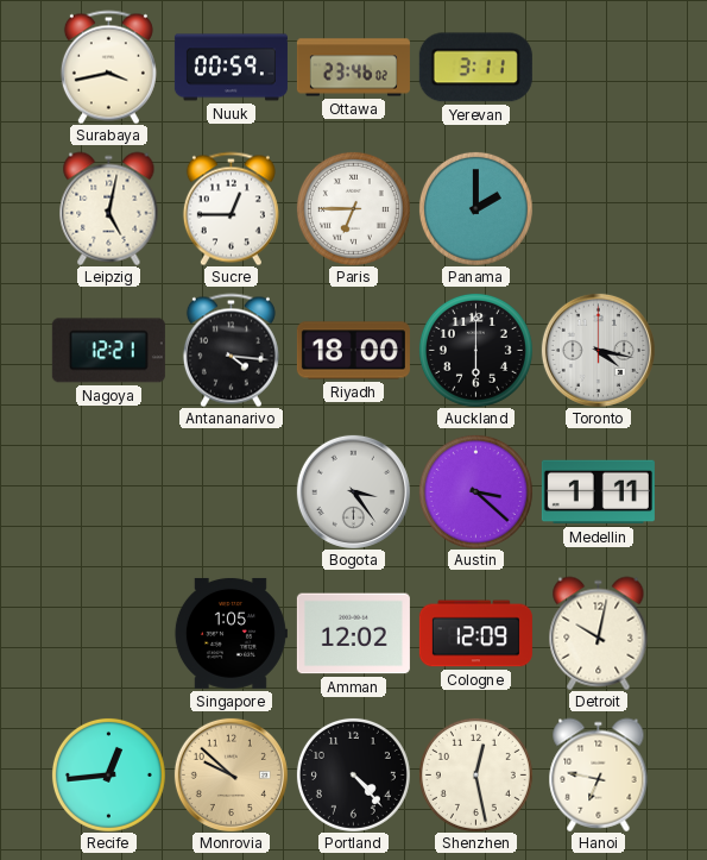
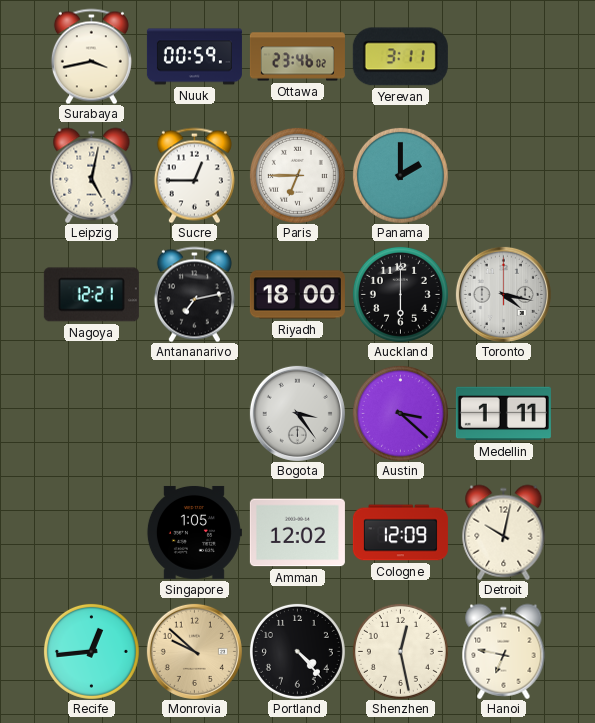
Antananarivo: 4:16 -> 7:13 (194, 294)
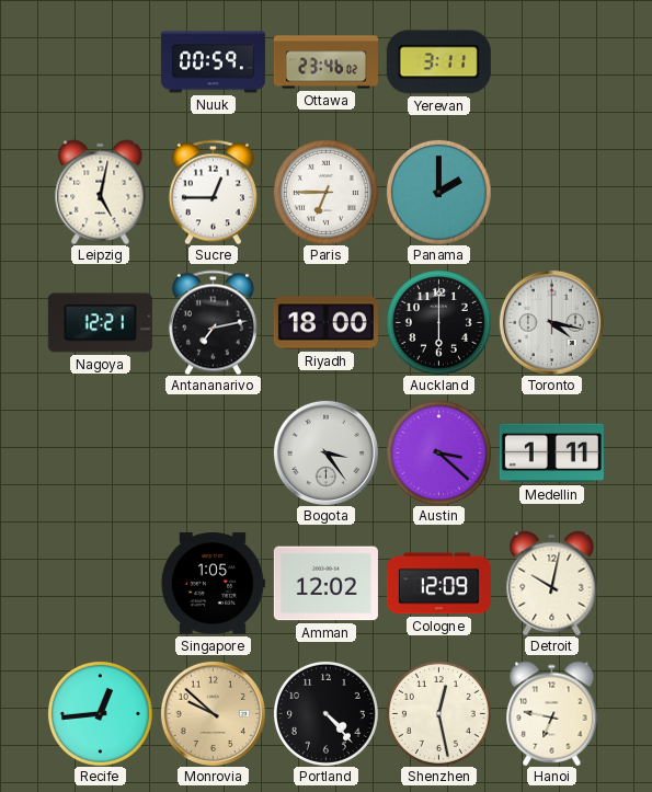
Surabaya: 3:43 -> none (91, 56)
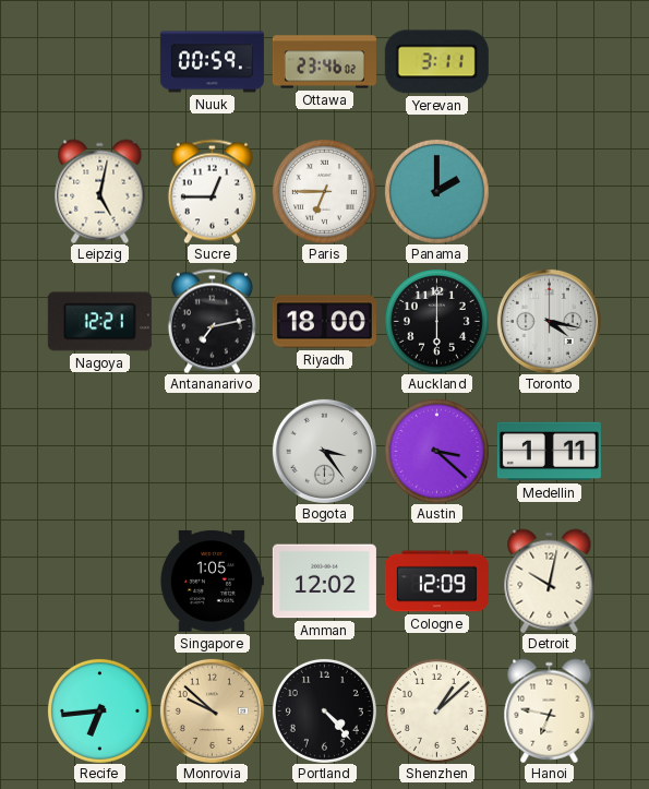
Recife: 12:44 -> 6:44 (99, 710)
Shenzhen: 12:28 -> 1:08 (436, 710)
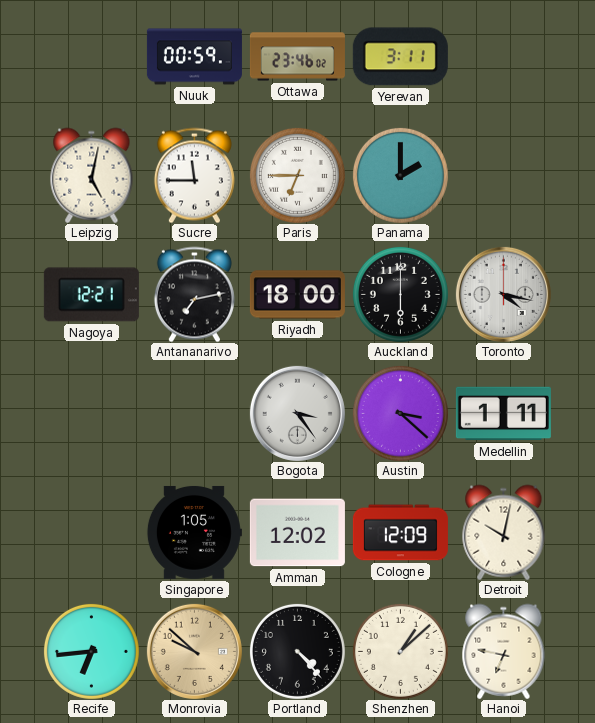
Sucre: 12:45 -> 11:45 (194, 175)
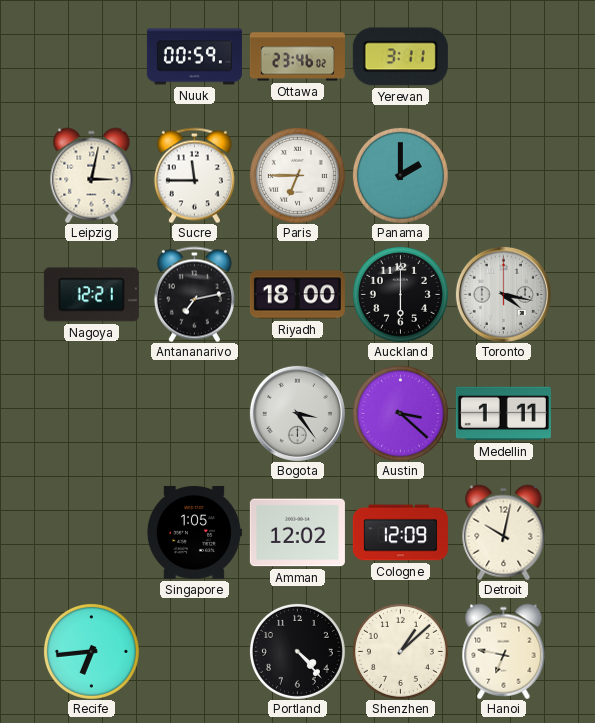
Leipzig: 5:02 -> 3:02 (92, 175)
Monrovia: 9:52 -> none (194, 651)
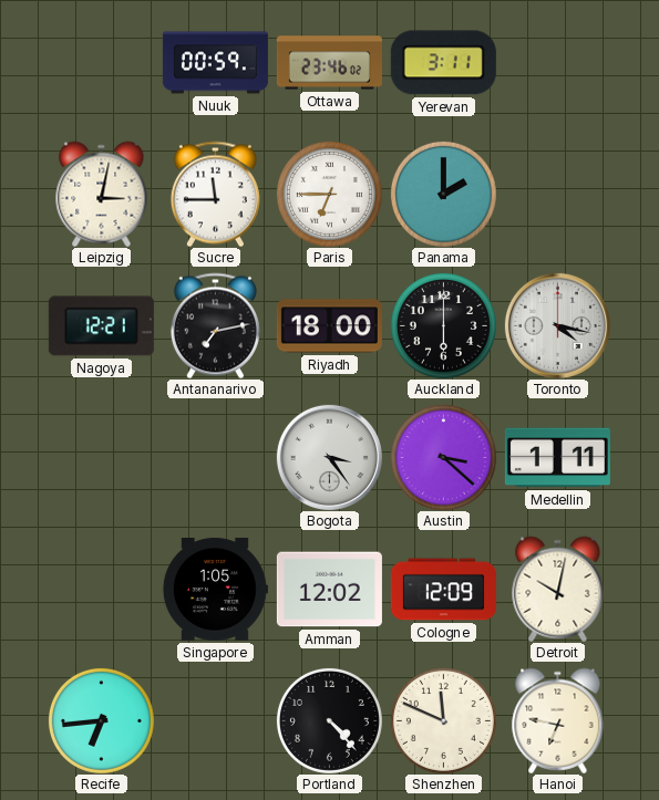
Shenzhen: 1:08 -> 11:49 (443, 720)
